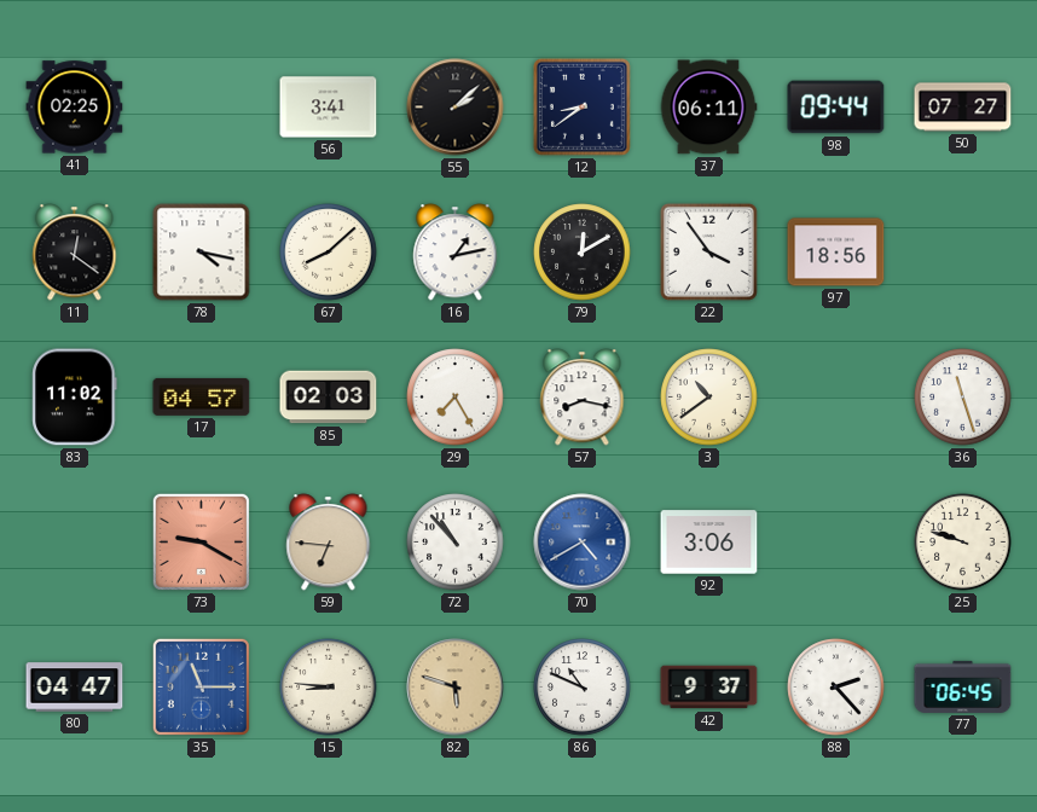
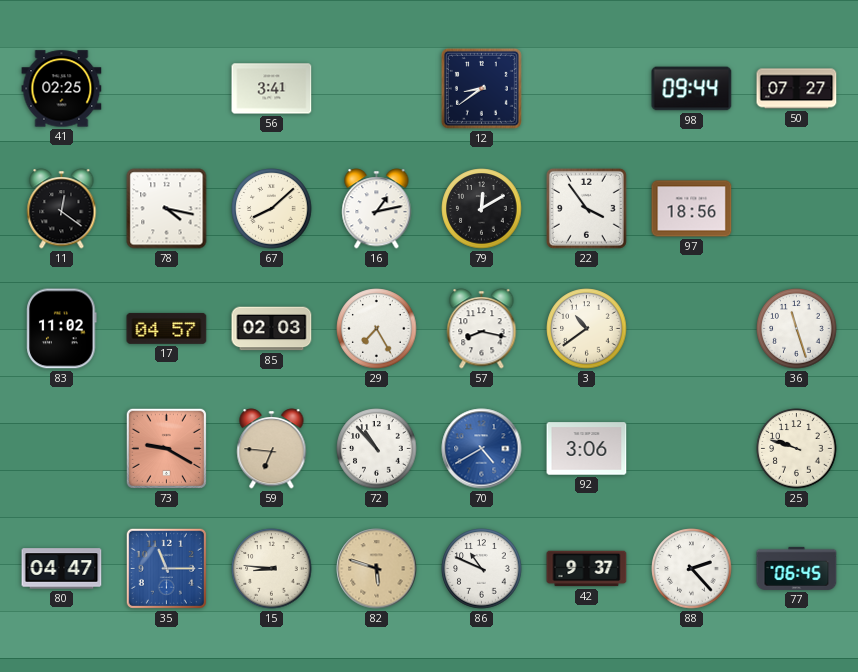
55: 2:08 -> none (456, 108)
37: 06:11 -> none (708, 108)
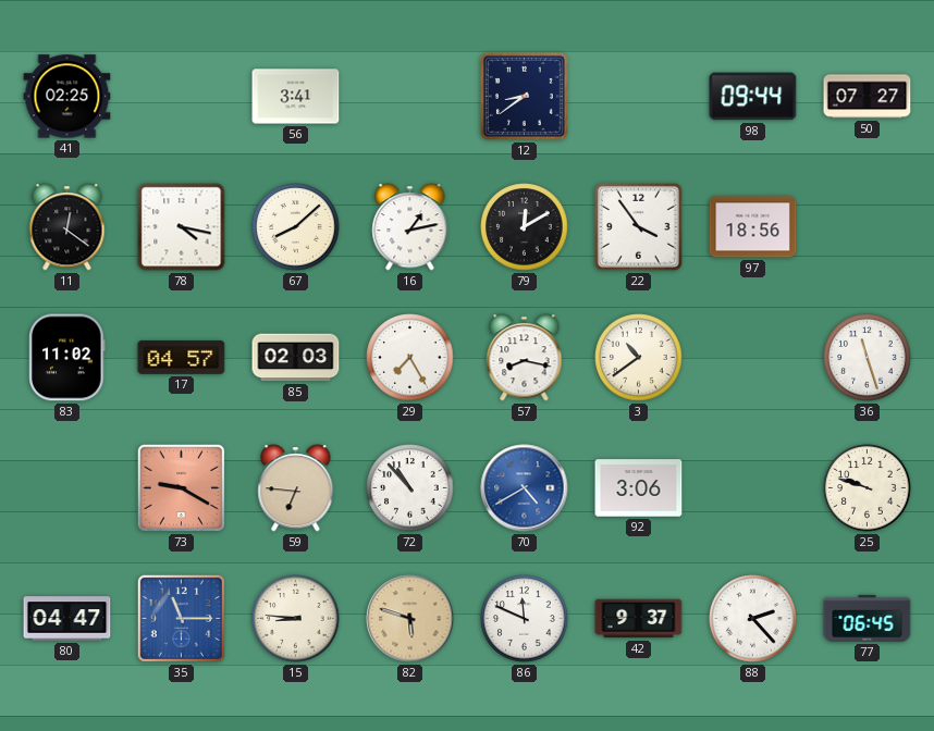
86: 10:49 -> 11:49 (525, 619)
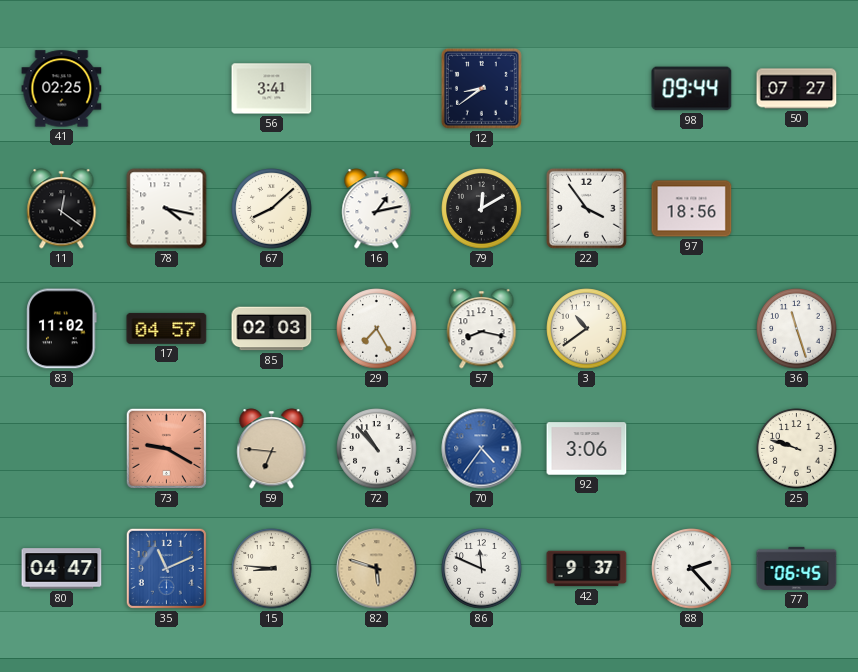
70: 4:40 -> 4:36 (482, 449)
35: 11:15 -> 11:11 (166, 568)
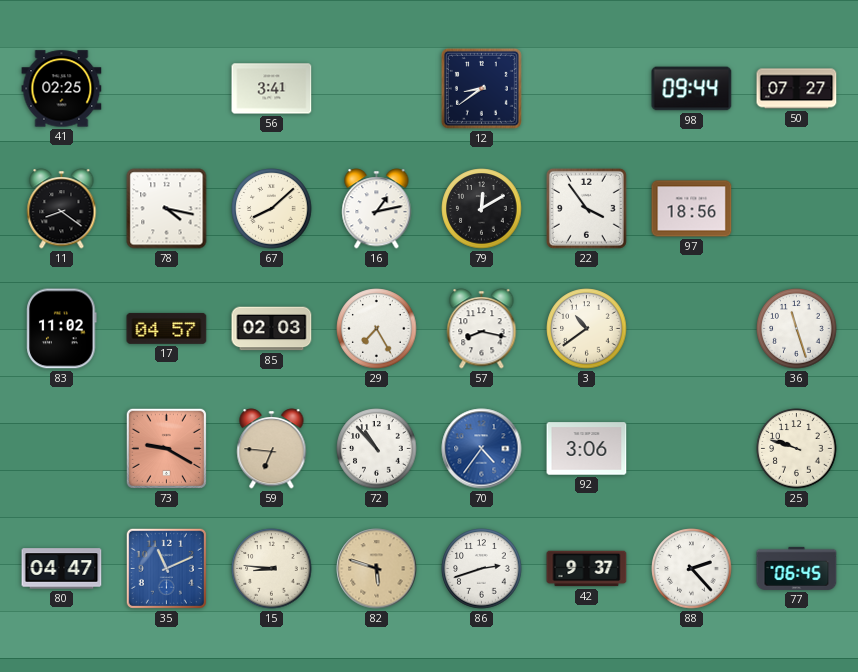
11: 12:21 -> 8:21 (62, 209)
86: 11:49 -> 2:42 (482, 569)
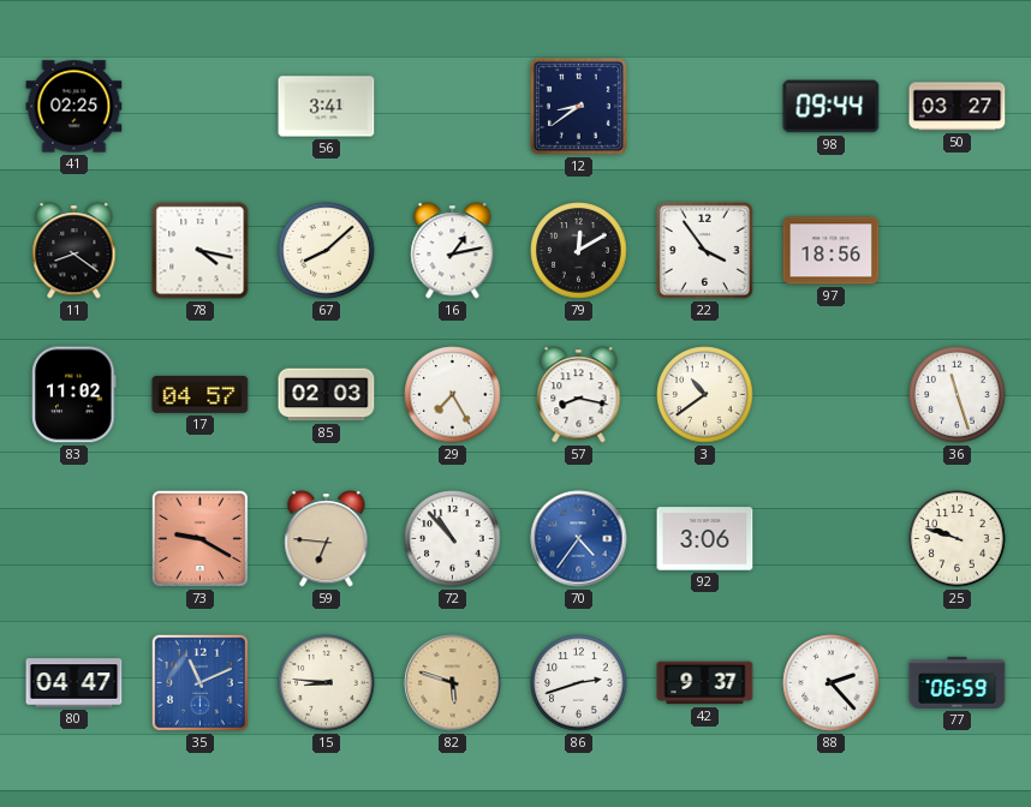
50: 07:27 -> 03:27 (958, 107)
77: 06:45 -> 06:59 (958, 682)
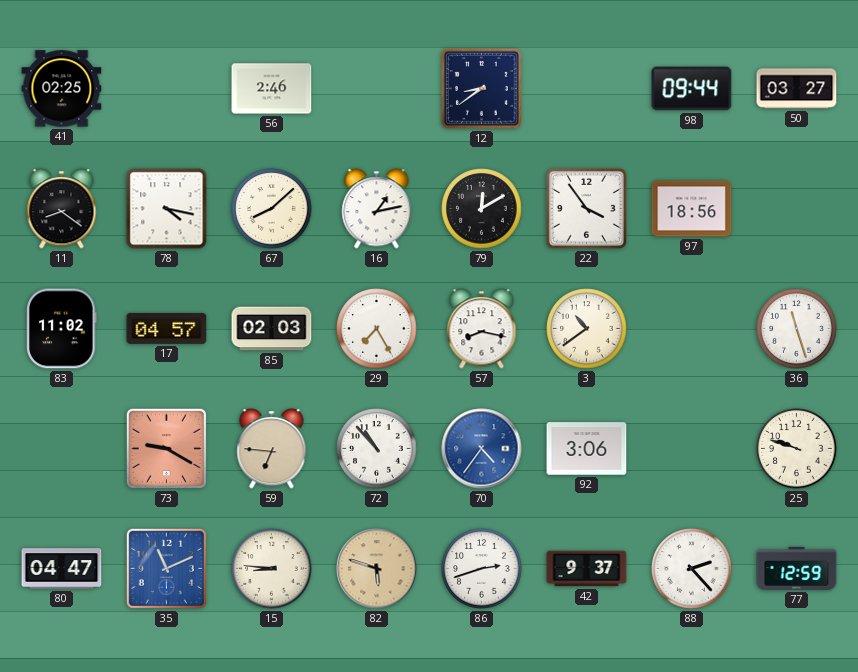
56: 3:41 -> 2:46 (272, 89)
77: 06:59 -> 12:59 (797, 568)
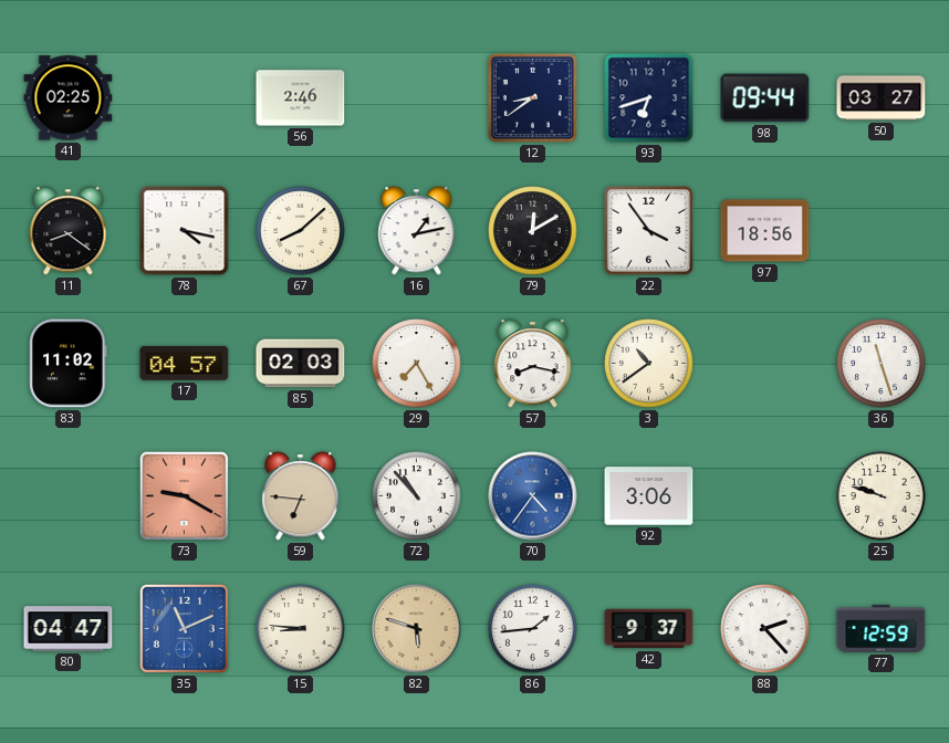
93: none -> 6:42 (649, 98)
86: 2:42 -> 1:44 (533, 629)
